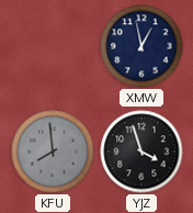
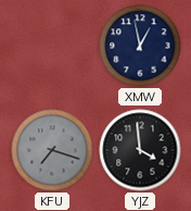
KFU: 7:59 -> 7:18 (52, 150)
YJZ: 3:57 -> 3:59 (140, 150)
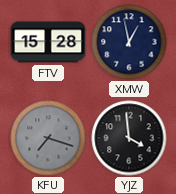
FTV: none -> 15:28 (48, 42)
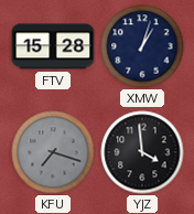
XMW: 12:58 -> 1:03 (142, 46)
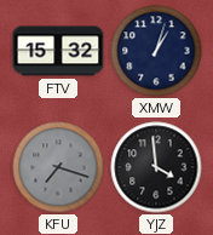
FTV: 15:28 -> 15:32 (58, 51)
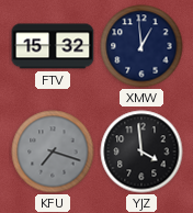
XMW: 1:03 -> 12:59 (141, 46)
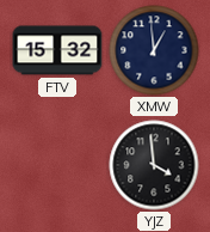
KFU: 7:18 -> none (53, 152)
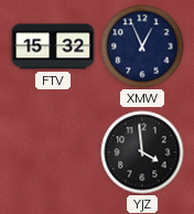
XMW: 12:59 -> 12:56 (142, 46)
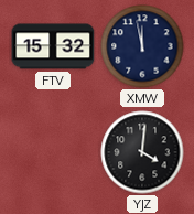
XMW: 12:56 -> 11:58 (142, 46)
YJZ: 3:59 -> 4:01 (142, 152)
